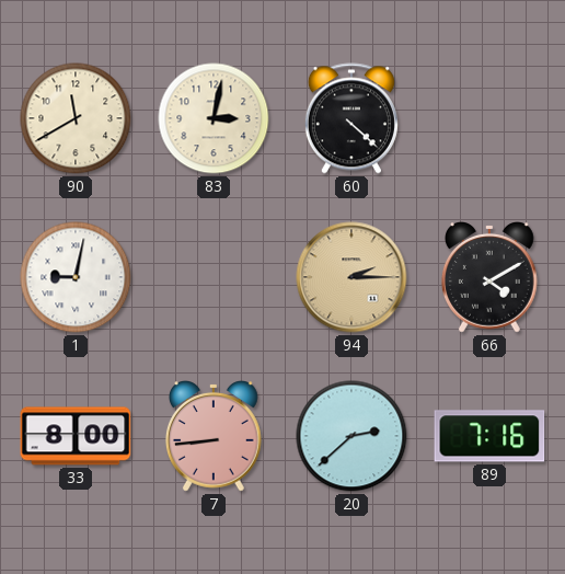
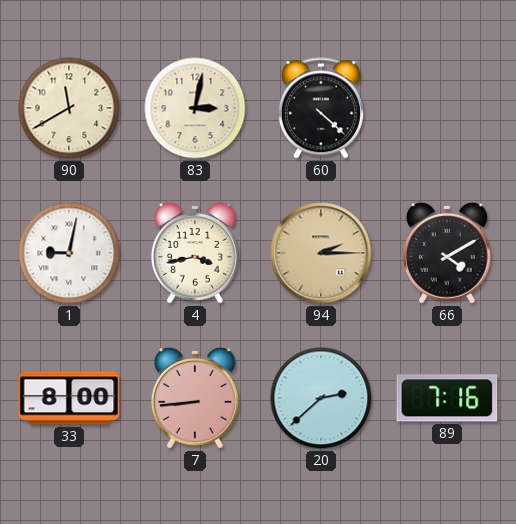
4: none -> 3:43 (195, 254)
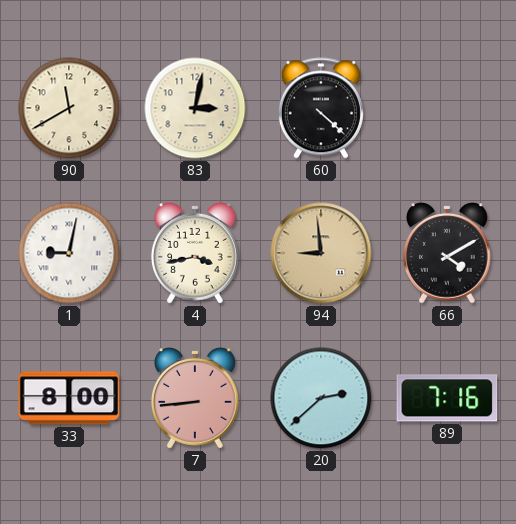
94: 2:15 -> 8:59 (321, 253)
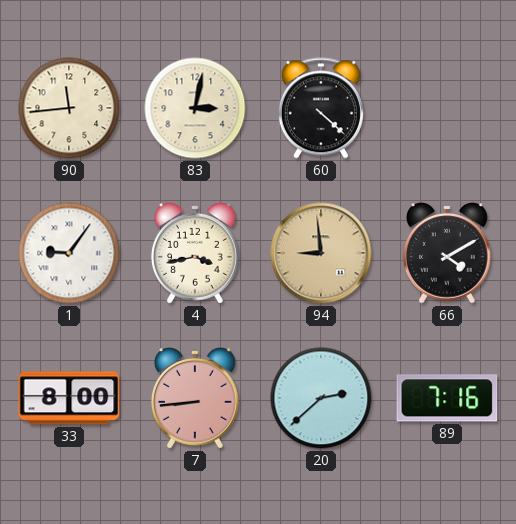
90: 11:40 -> 11:44 (69, 108)
1: 9:02 -> 9:06 (69, 253)
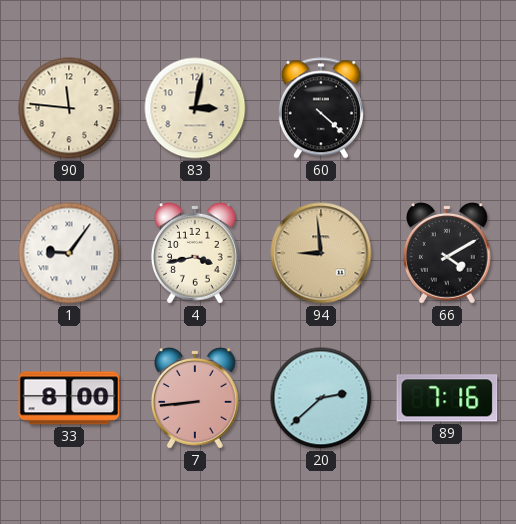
90: 11:44 -> 11:46 (69, 108)
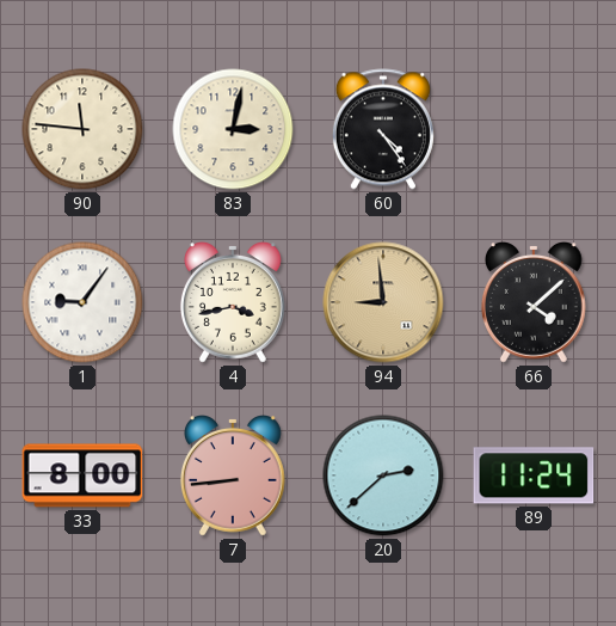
60: 4:22 -> 4:24 (383, 129)
66: 4:10 -> 4:08 (534, 303)
89: 7:16 -> 11:24 (534, 475)
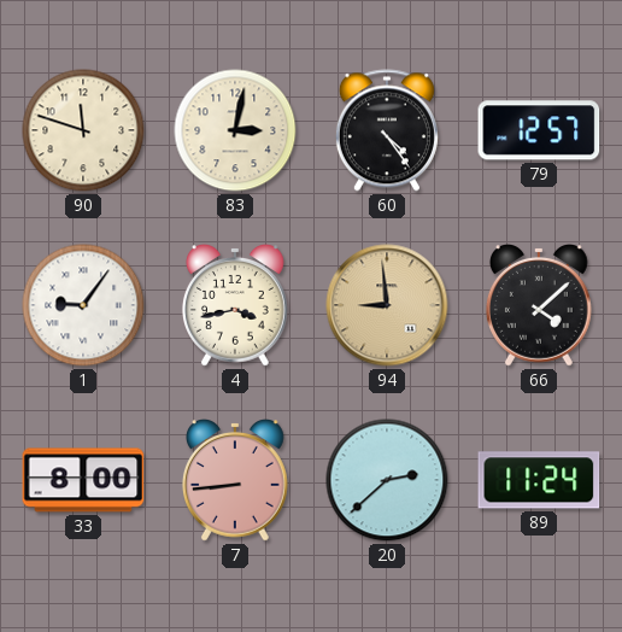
90: 11:46 -> 11:48 (83, 130)
79: none -> 12:57 (539, 130)
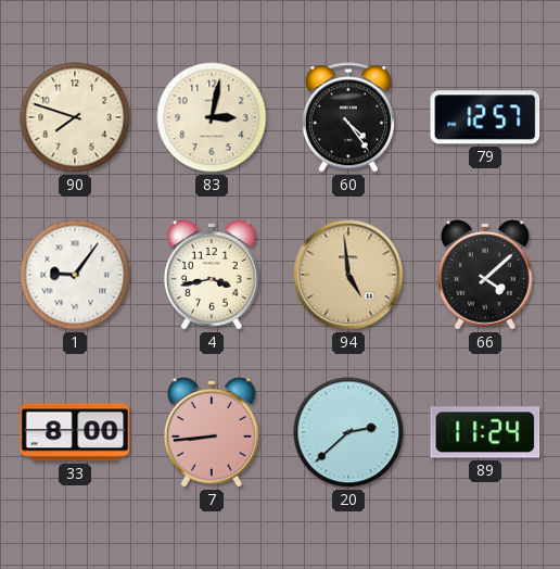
90: 11:48 -> 7:48 (75, 117)
94: 8:59 -> 4:59 (348, 275)
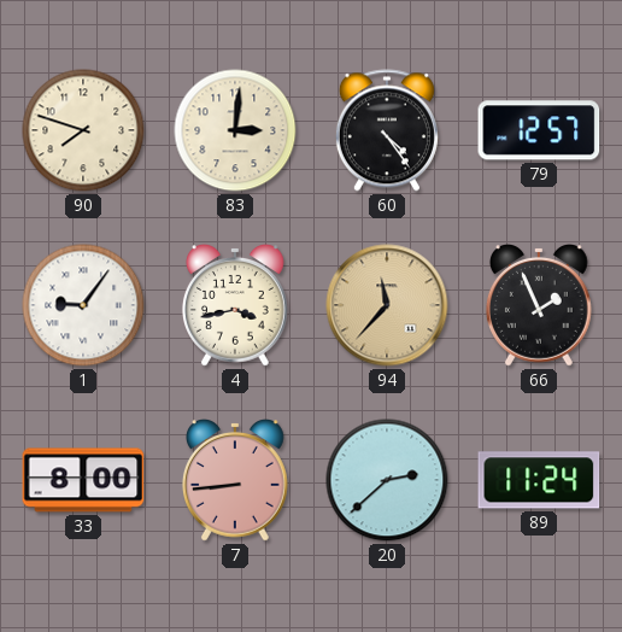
83: 3:02 -> 3:01 (235, 130)
94: 4:59 -> 11:37 (387, 305)
66: 4:08 -> 1:56 (539, 306)
